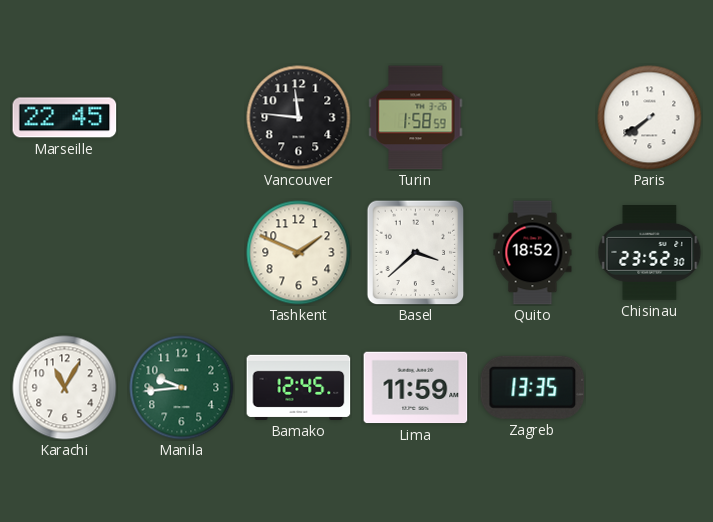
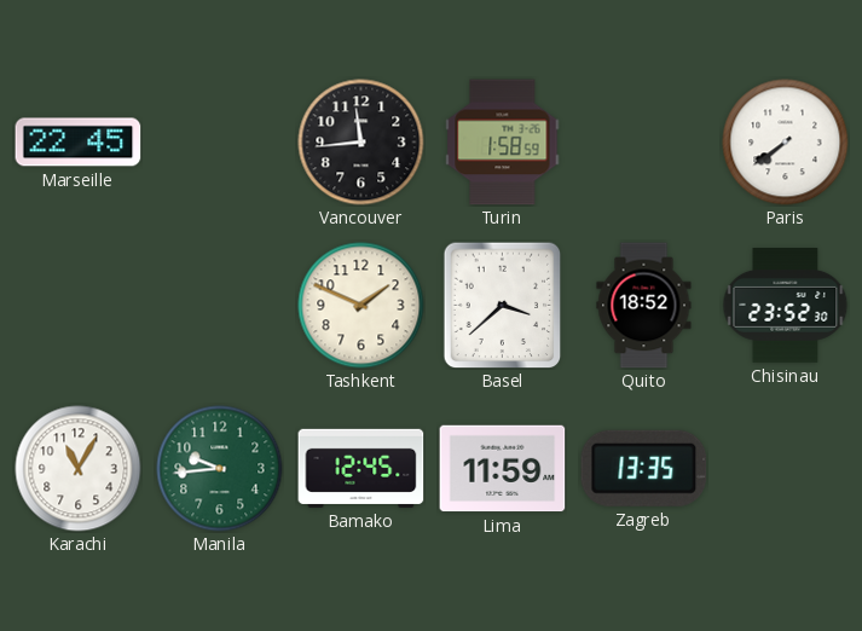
Vancouver: 11:46 -> 11:44 (361, 143)
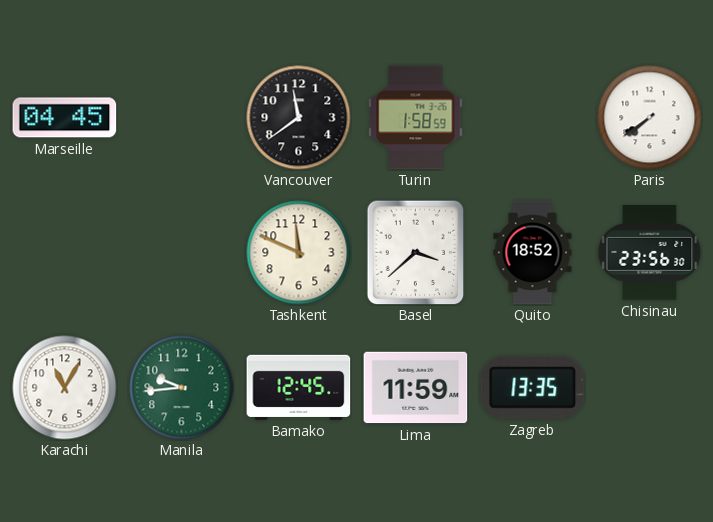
Marseille: 22:45 -> 04:45 (65, 118)
Vancouver: 11:44 -> 11:39 (299, 118)
Tashkent: 1:49 -> 11:49 (299, 253)
Chisinau: 23:52 -> 23:56 (650, 253)
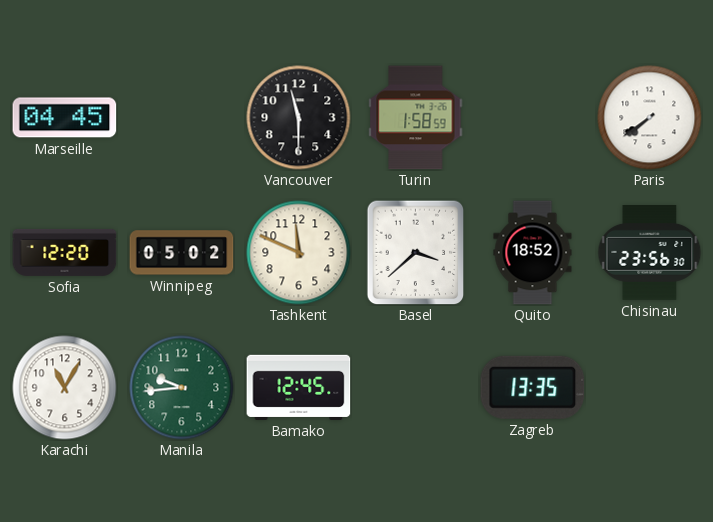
Vancouver: 11:39 -> 11:30 (299, 118)
Sofia: none -> 12:20 (65, 252)
Winnipeg: none -> 05:02 (182, 253)
Lima: 11:59 -> none (416, 388)
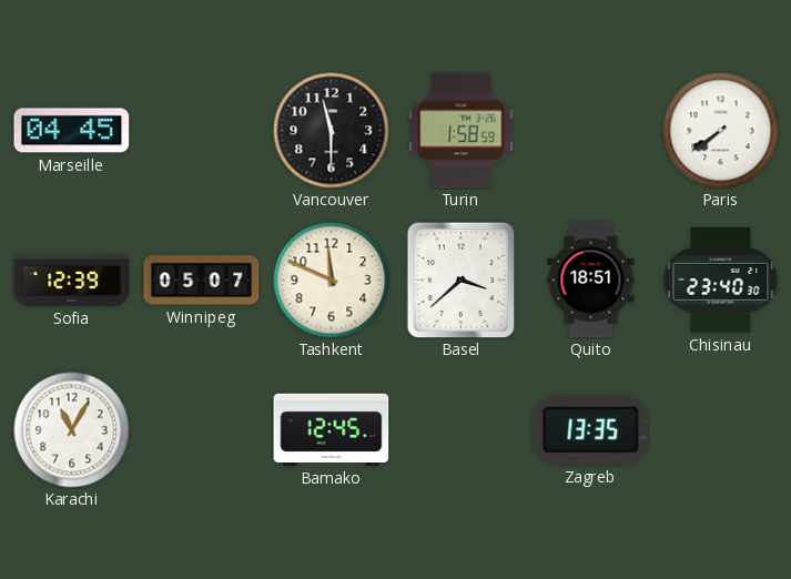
Sofia: 12:20 -> 12:39 (72, 280)
Winnipeg: 05:02 -> 05:07 (202, 281)
Quito: 18:52 -> 18:51 (591, 281)
Chisinau: 23:56 -> 23:40 (721, 281)
Manila: 9:44 -> none (182, 388)
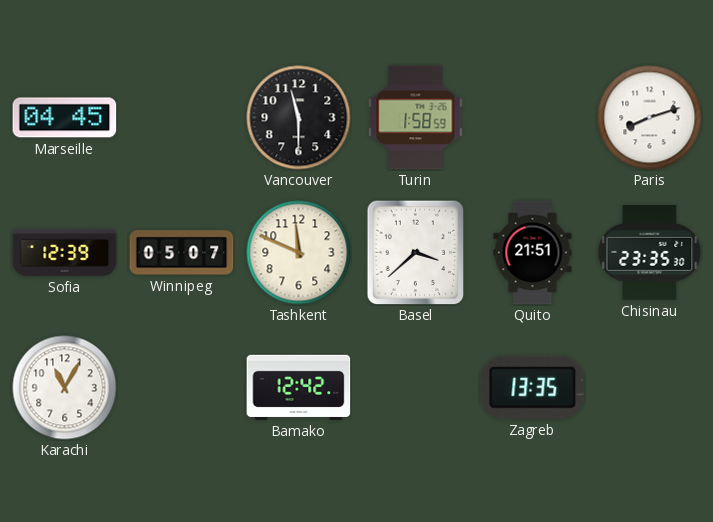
Paris: 7:39 -> 8:12 (650, 118)
Quito: 18:51 -> 21:51 (533, 253)
Chisinau: 23:40 -> 23:35 (650, 253)
Bamako: 12:45 -> 12:42 (299, 387)
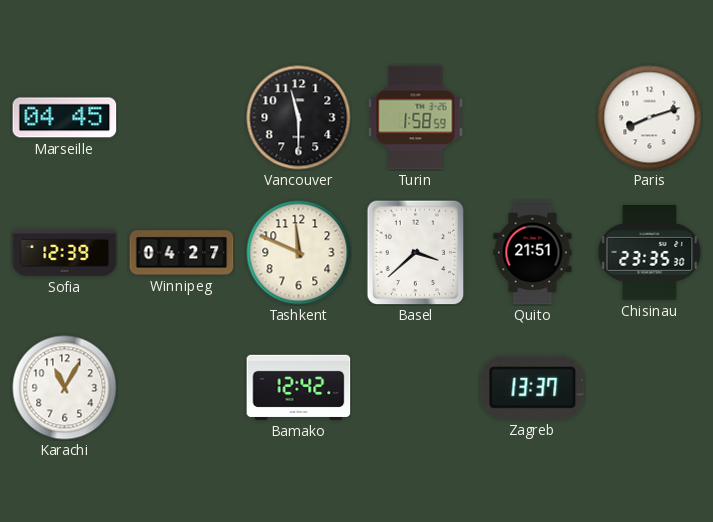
Winnipeg: 05:07 -> 04:27 (182, 253)
Zagreb: 13:35 -> 13:37 (533, 387)
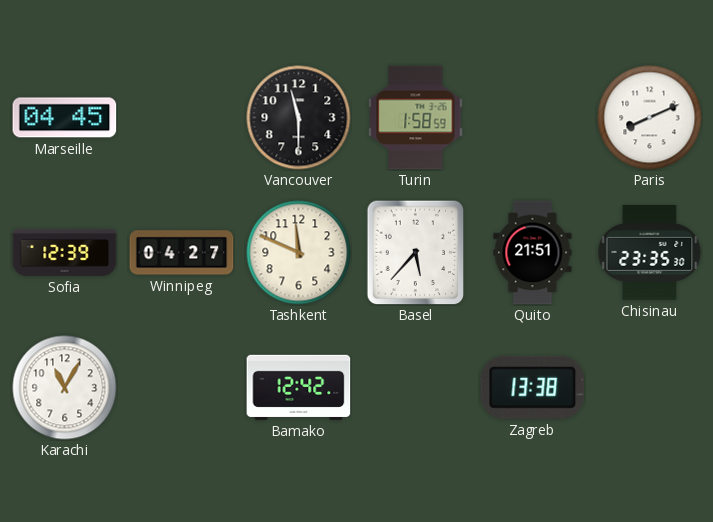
Paris: 8:12 -> 8:11 (650, 118)
Basel: 3:38 -> 5:37 (416, 252)
Zagreb: 13:37 -> 13:38 (533, 387)
